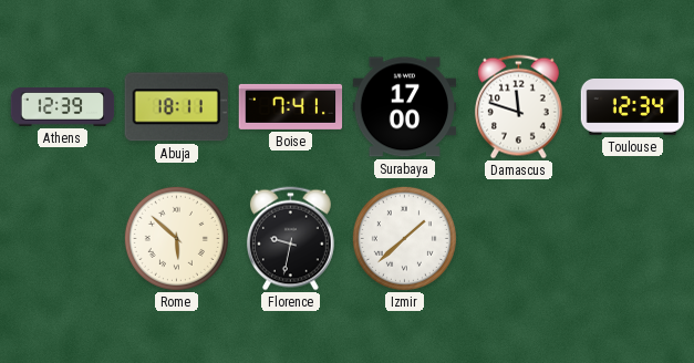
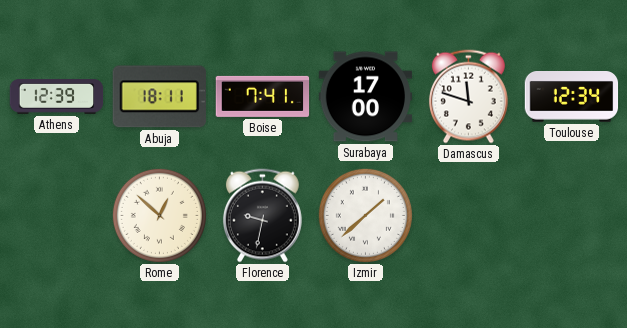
Rome: 5:52 -> 12:52 (159, 215)
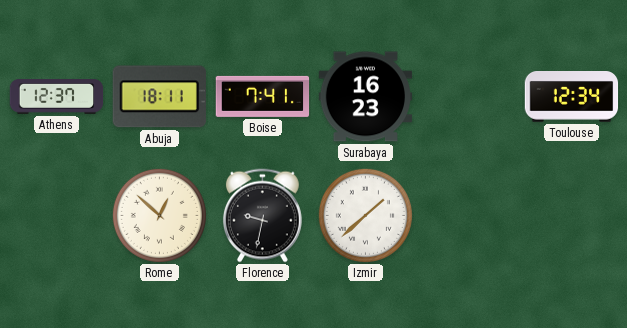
Athens: 12:39 -> 12:37 (57, 97)
Surabaya: 17:00 -> 16:23 (366, 97)
Damascus: 11:48 -> none (468, 97)
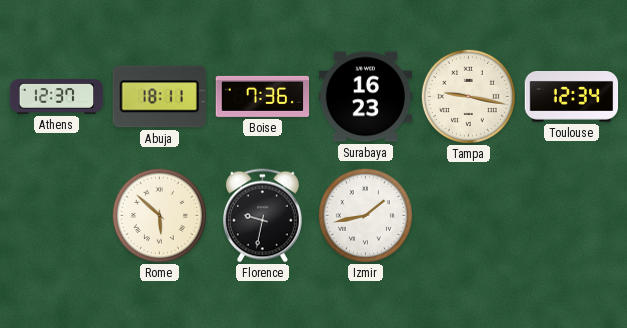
Boise: 7:41 -> 7:36 (263, 96)
Tampa: none -> 9:17 (468, 96)
Rome: 12:52 -> 5:52 (159, 215)
Izmir: 1:38 -> 1:43 (365, 215)
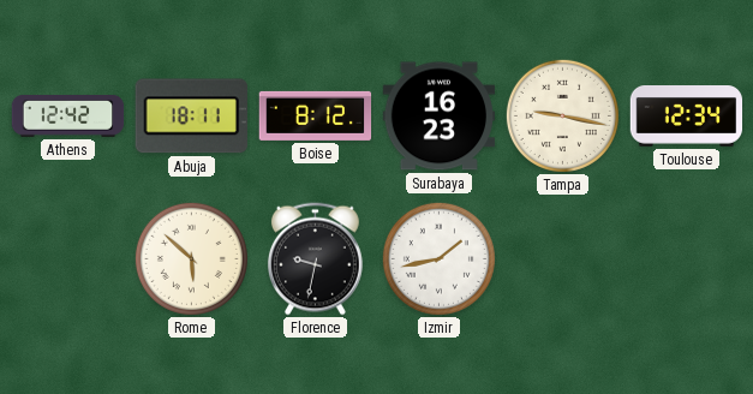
Athens: 12:37 -> 12:42 (68, 117)
Boise: 7:36 -> 8:12 (316, 115)
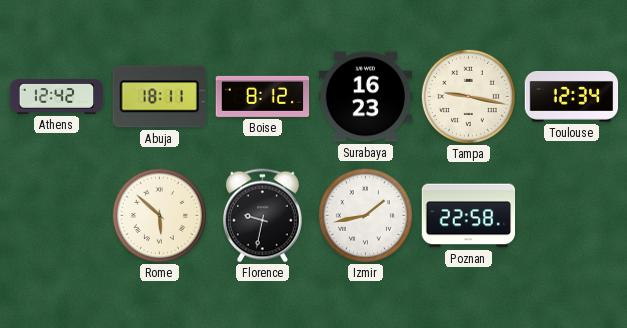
Poznan: none -> 22:58 (469, 216)
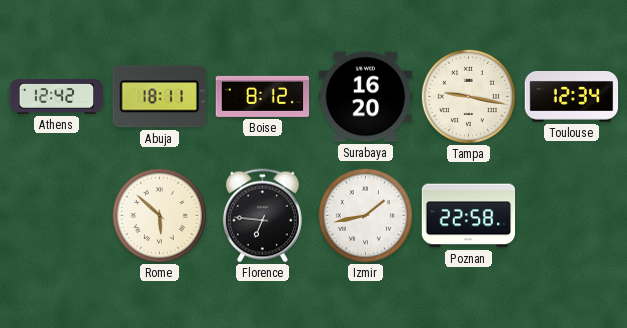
Surabaya: 16:23 -> 16:20 (366, 97)
Florence: 9:32 -> 6:46 (262, 216)
